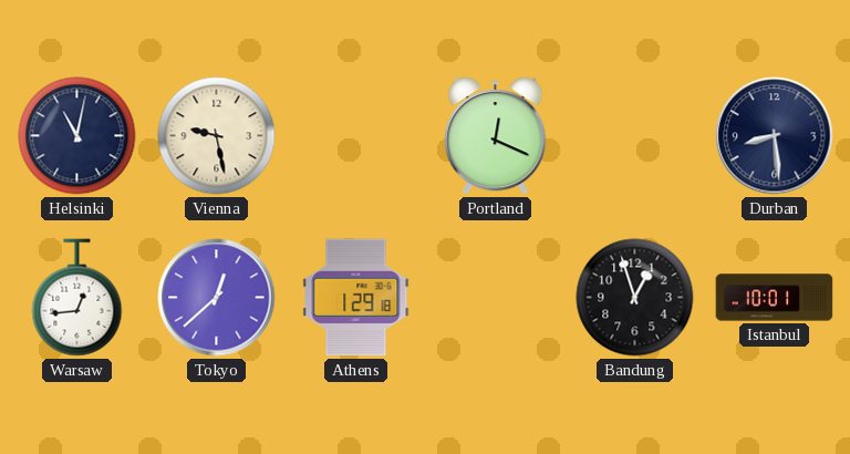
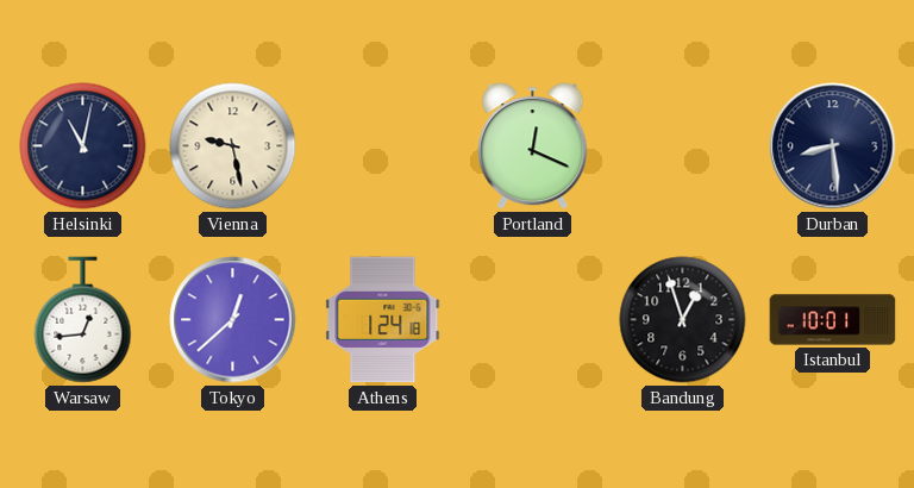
Athens: 1:29 -> 1:24 (383, 320)
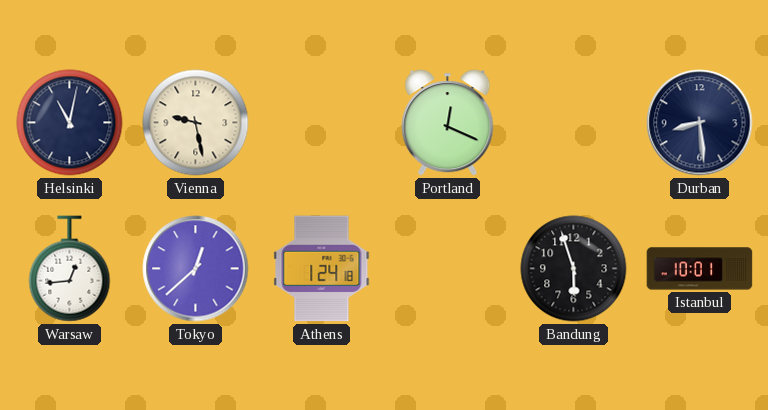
Bandung: 12:57 -> 5:57 (574, 269)
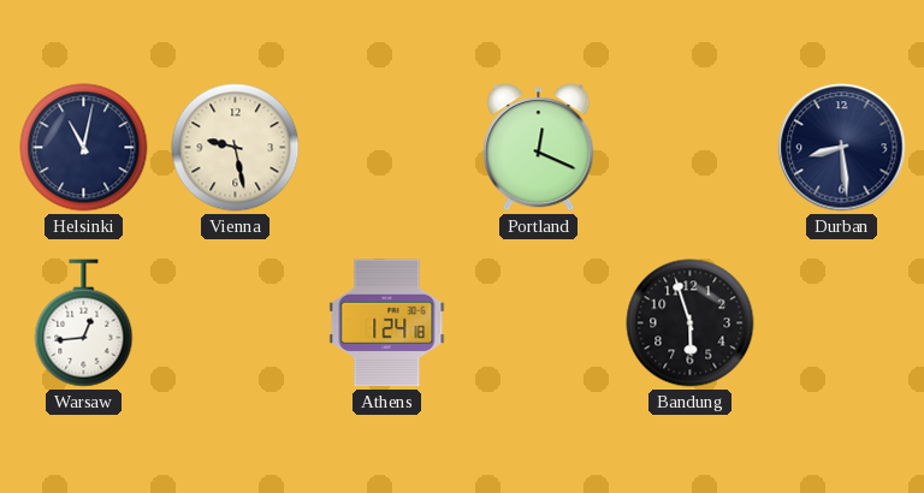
Tokyo: 12:38 -> none (196, 269)
Istanbul: 10:01 -> none (700, 269)
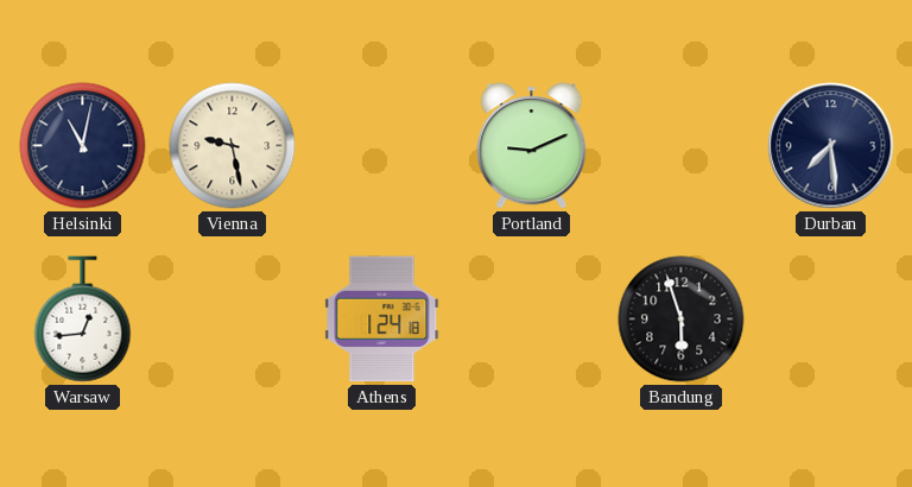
Portland: 12:19 -> 9:11 (532, 146)
Durban: 8:29 -> 7:29 (831, 146)
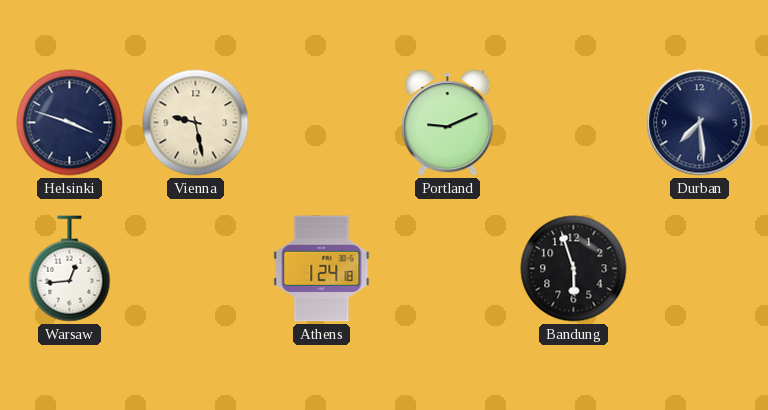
Helsinki: 11:02 -> 3:48 (70, 123)
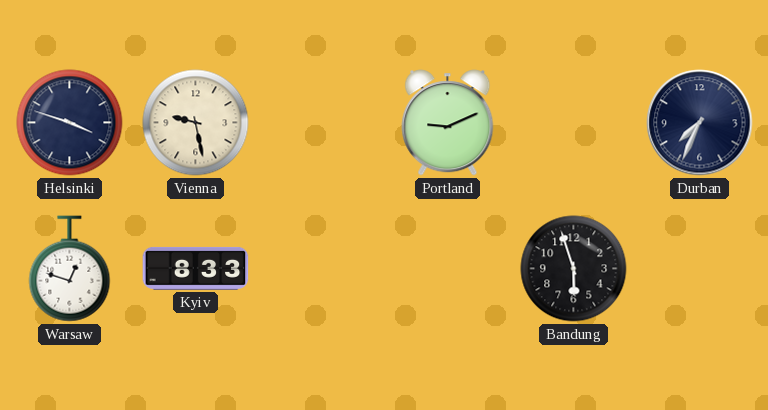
Durban: 7:29 -> 7:34 (700, 123)
Warsaw: 12:44 -> 12:48 (70, 269)
Kyiv: none -> 8:33 (196, 268)
Athens: 1:24 -> none (322, 269)
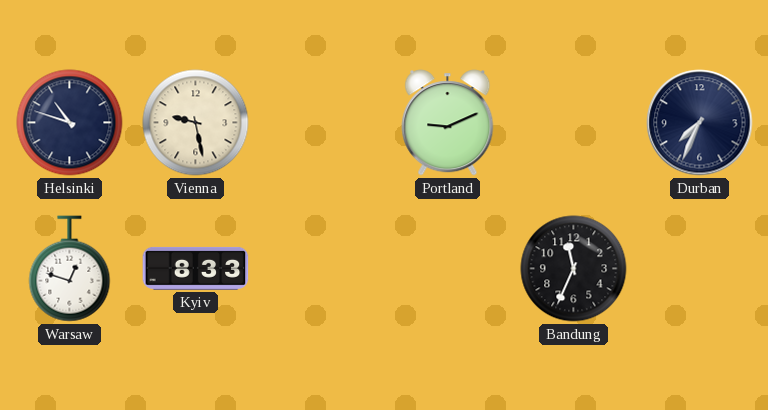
Helsinki: 3:48 -> 10:48 (70, 123)
Bandung: 5:57 -> 11:34 (574, 269)
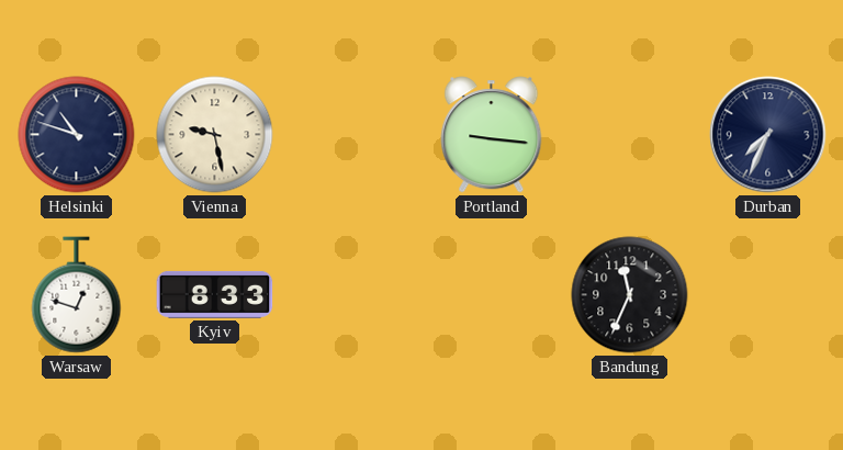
Portland: 9:11 -> 9:16 (492, 135)
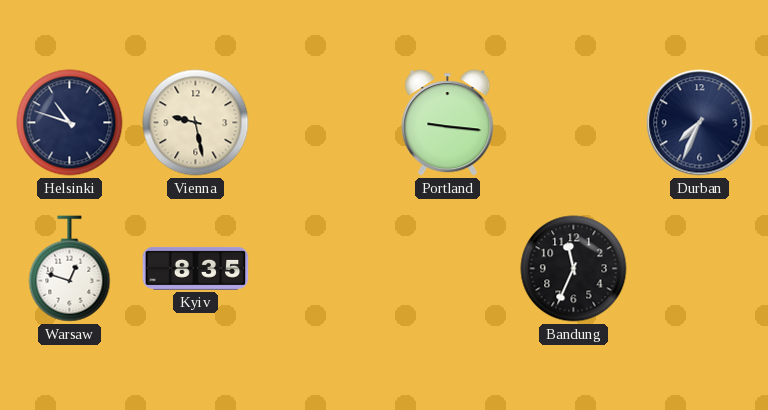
Kyiv: 8:33 -> 8:35 (196, 268)
